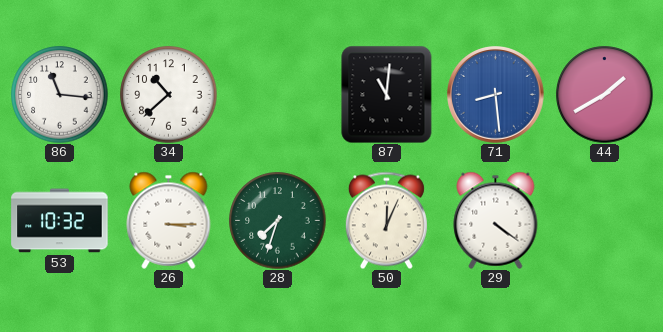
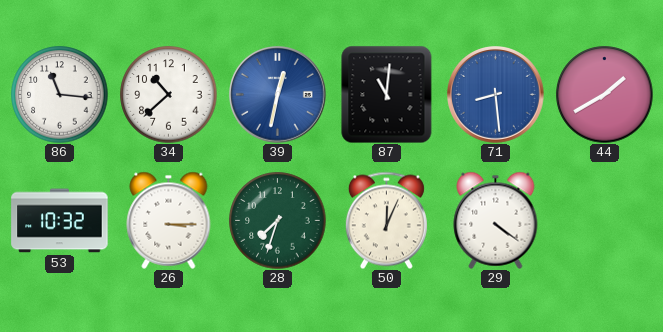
39: none -> 12:32 (278, 95)
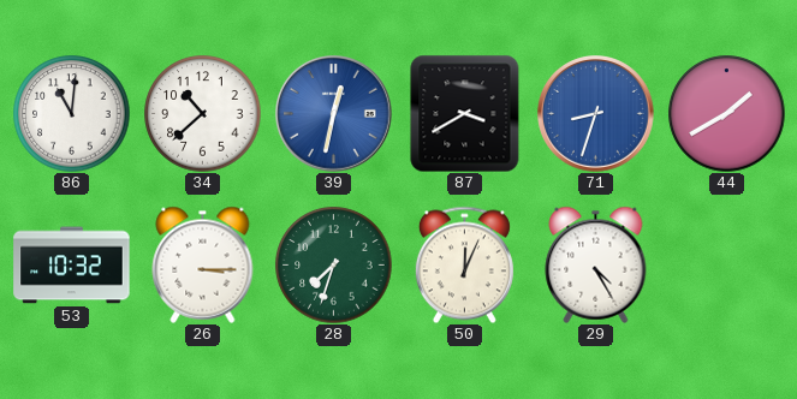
86: 11:16 -> 11:01 (72, 114)
87: 11:01 -> 3:40 (465, 113)
71: 8:29 -> 8:33 (596, 114)
29: 4:21 -> 4:25 (596, 264)
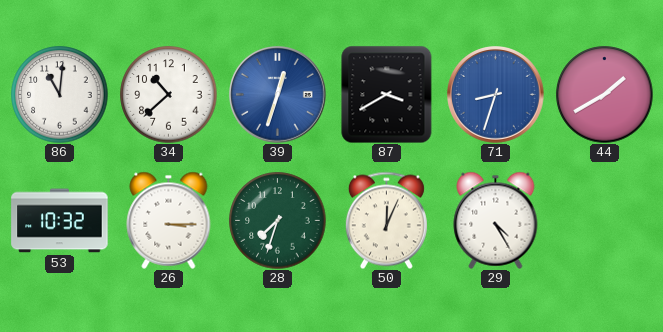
39: 12:32 -> 12:33 (278, 95)
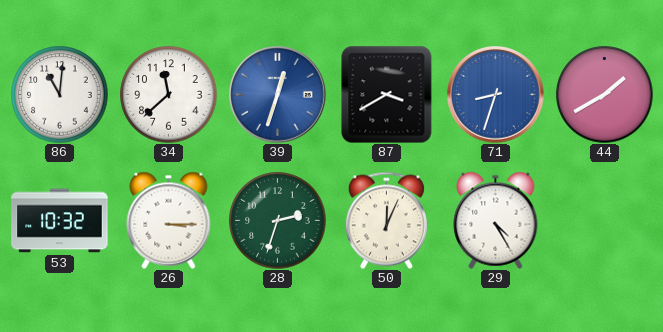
34: 10:38 -> 11:38 (169, 95)
28: 7:33 -> 2:33 (278, 221)
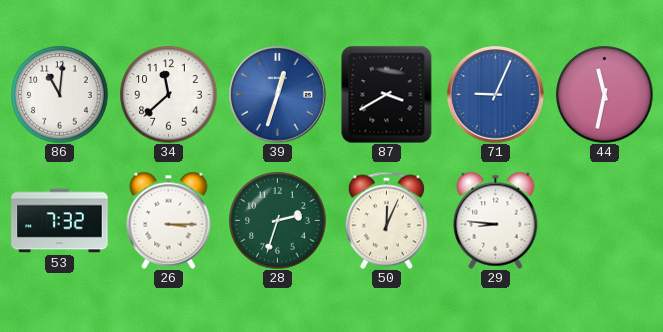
71: 8:33 -> 9:04 (496, 95)
44: 1:40 -> 11:32 (605, 95)
53: 10:32 -> 7:32 (60, 221)
29: 4:25 -> 8:46 (496, 220)
